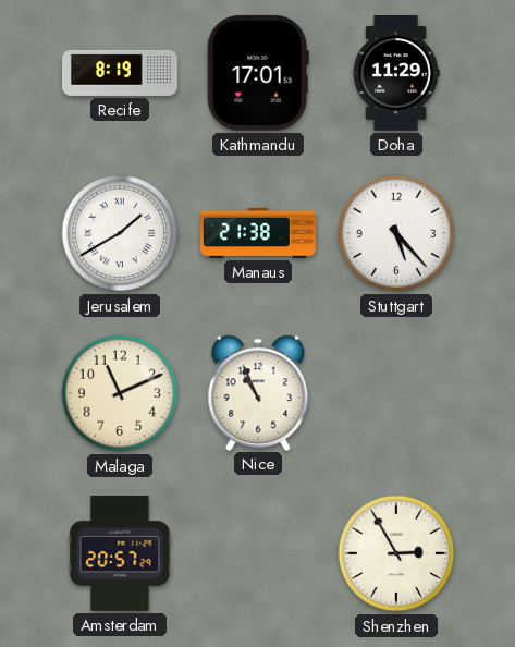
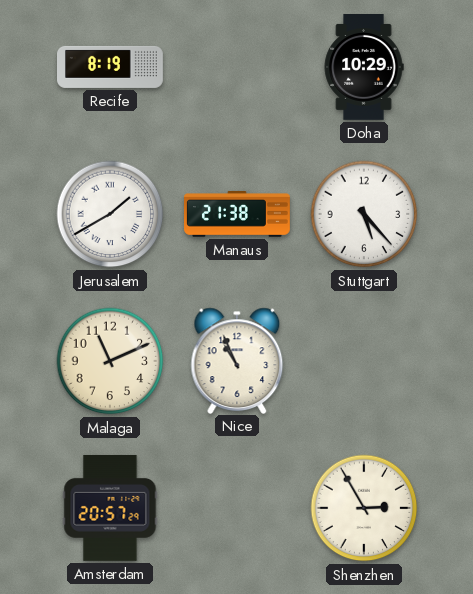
Kathmandu: 17:01 -> none (258, 73)
Doha: 11:29 -> 10:29 (364, 68)
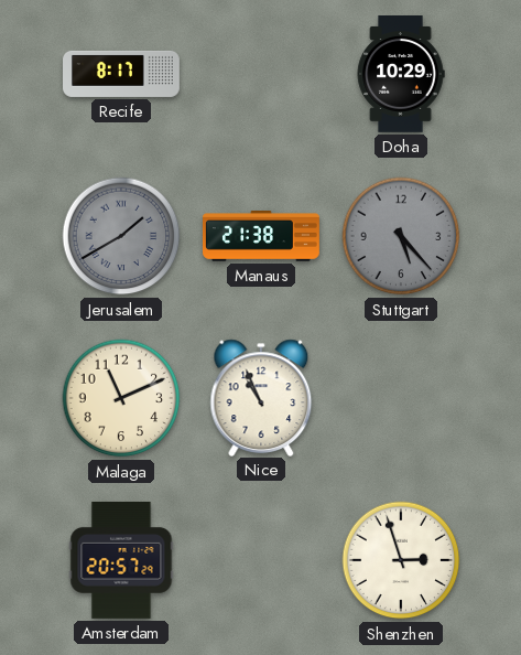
Recife: 8:19 -> 8:17 (122, 74)
Jerusalem dial: white -> grey (121, 236)
Stuttgart dial: white -> grey (401, 236)
Shenzhen: 2:55 -> 2:57 (401, 560)
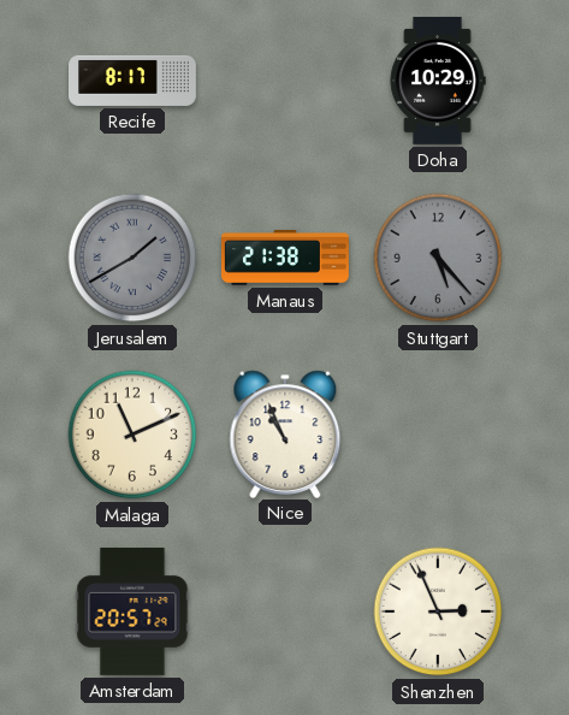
Shenzhen: 2:57 -> 2:56 (438, 611)
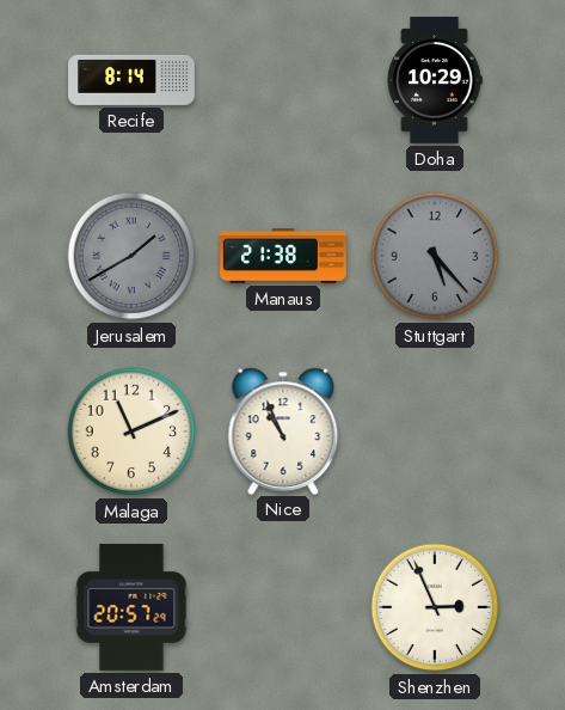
Recife: 8:17 -> 8:14 (133, 80)
